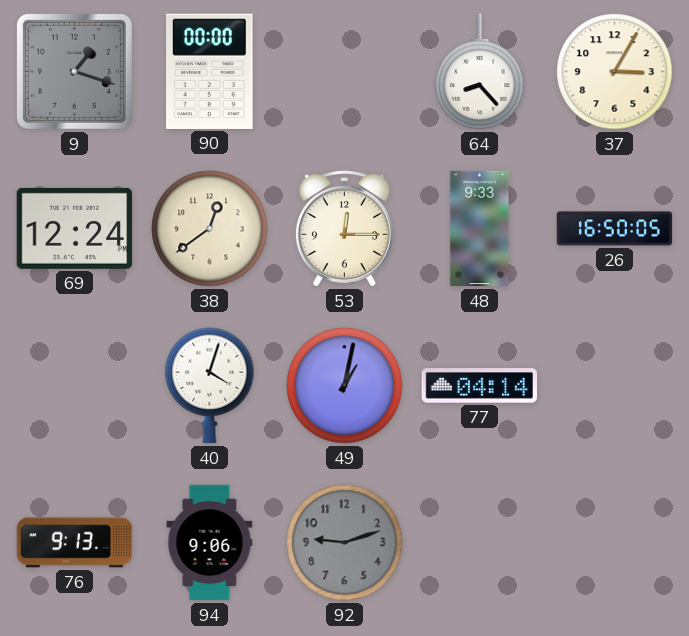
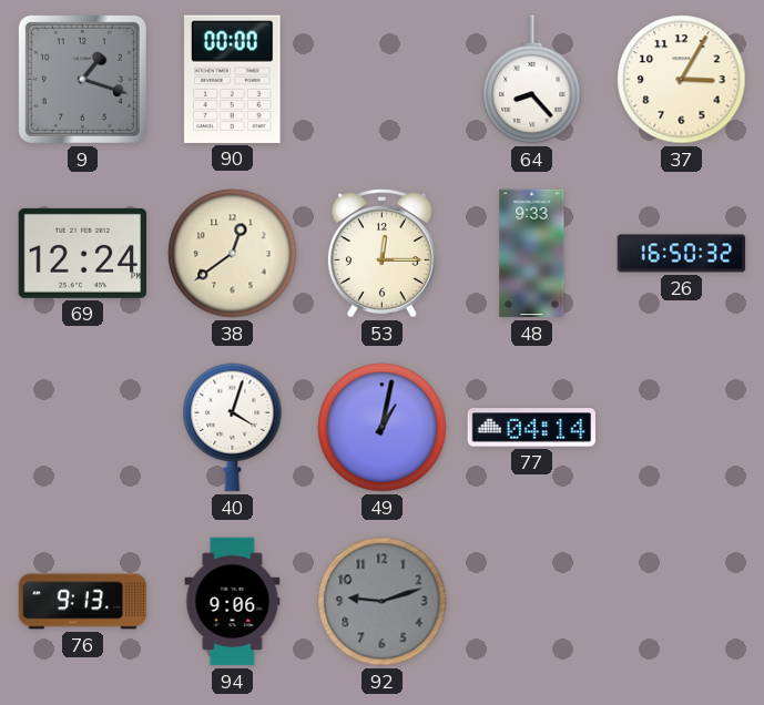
26: 16:50:05 -> 16:50:32 (682, 254)
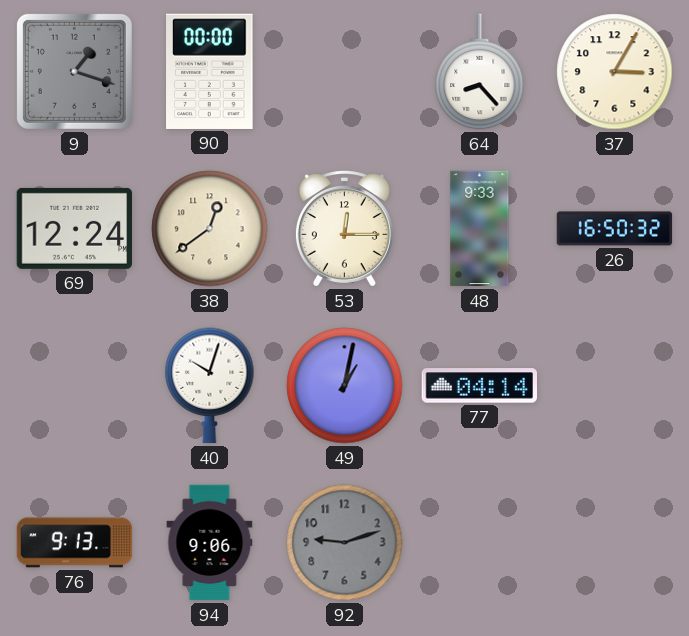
40: 4:03 -> 10:03 (210, 386)
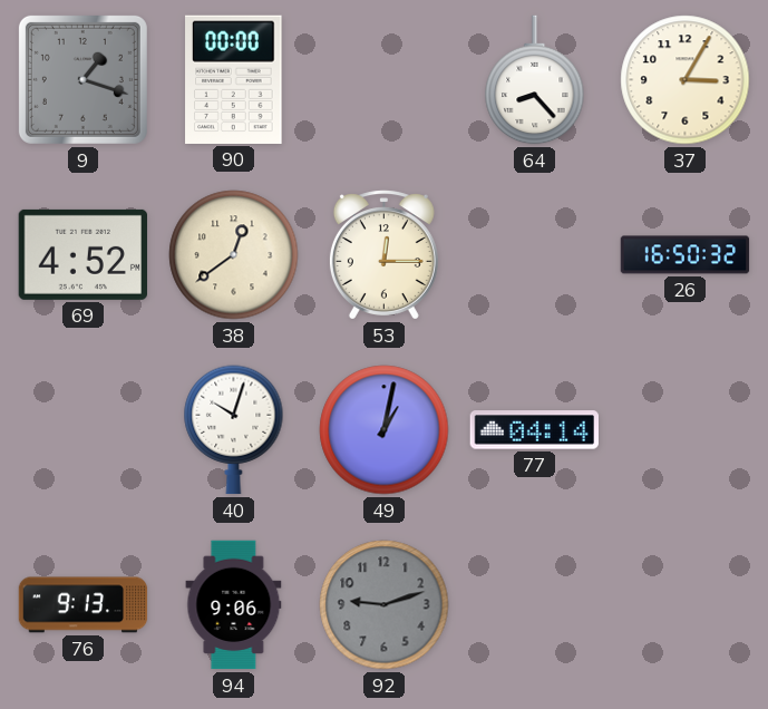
69: 12:24 -> 4:52 (82, 254)
48: 9:33 -> none (480, 229)
